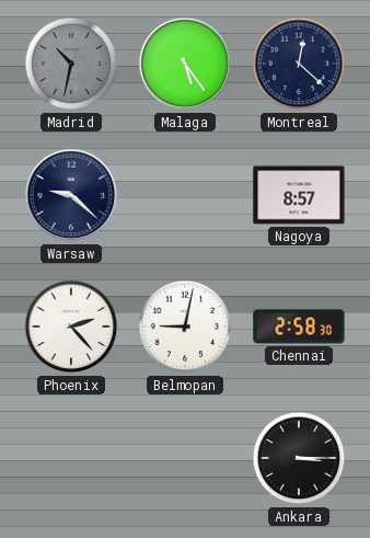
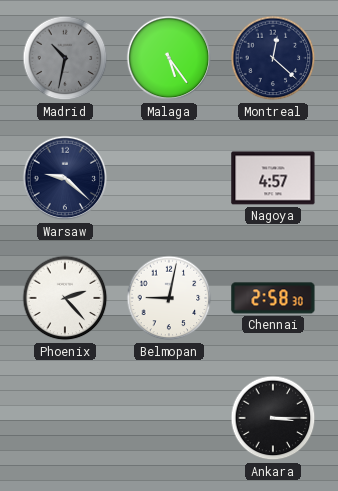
Nagoya: 8:57 -> 4:57 (273, 178)
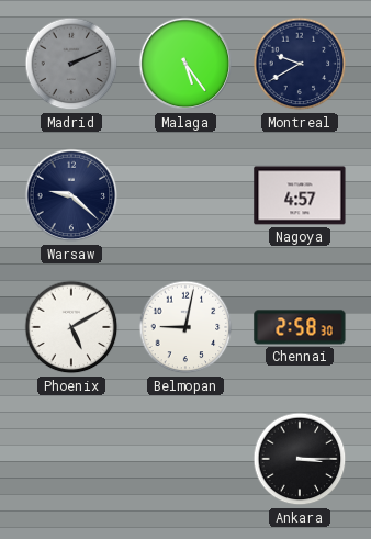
Madrid: 10:32 -> 2:11 (71, 64)
Montreal: 12:22 -> 9:40 (300, 64)
Phoenix: 2:23 -> 5:10 (71, 327)
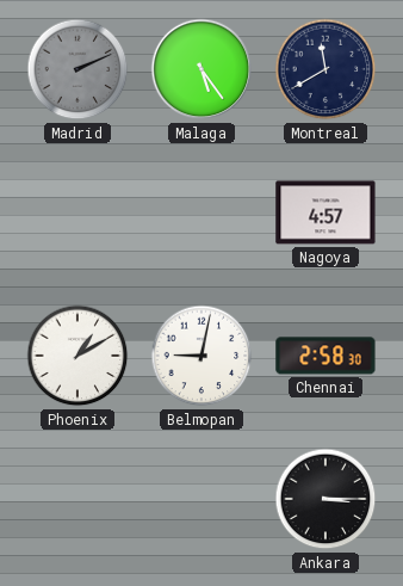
Montreal: 9:40 -> 11:40 (325, 69)
Warsaw: 9:22 -> none (71, 195)
Phoenix: 5:10 -> 1:10 (77, 356)
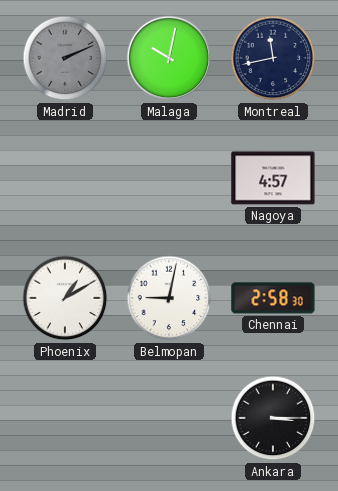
Malaga: 5:24 -> 10:02 (169, 58)
Montreal: 11:40 -> 11:43 (273, 58)
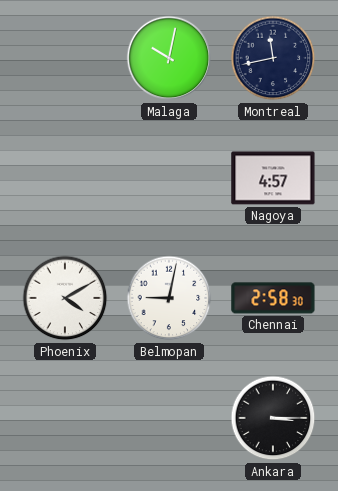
Madrid: 2:11 -> none (65, 58)
Phoenix: 1:10 -> 4:10 (65, 298)
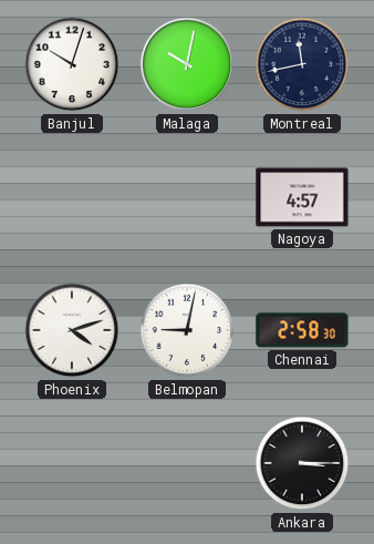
Banjul: none -> 10:03 (72, 64)
Phoenix: 4:10 -> 4:12 (72, 330)
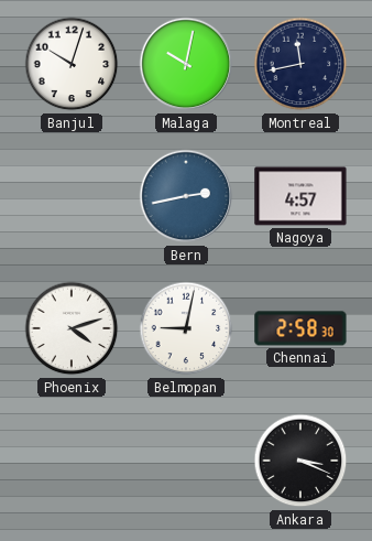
Bern: none -> 2:43 (186, 196)
Ankara: 3:15 -> 3:19 (300, 461)
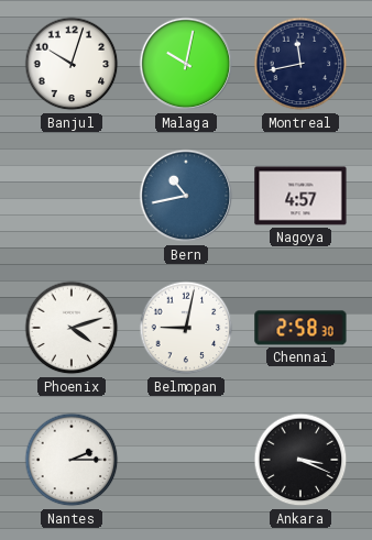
Bern: 2:43 -> 10:43 (186, 196)
Nantes: none -> 2:15 (72, 460)
